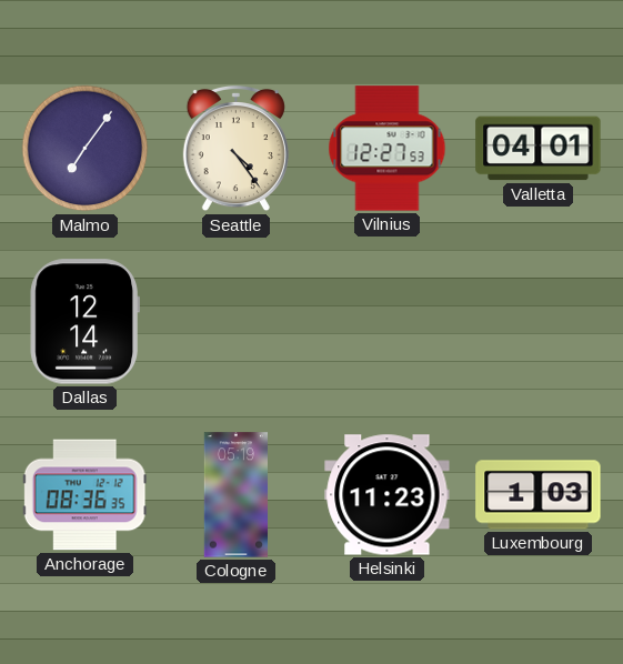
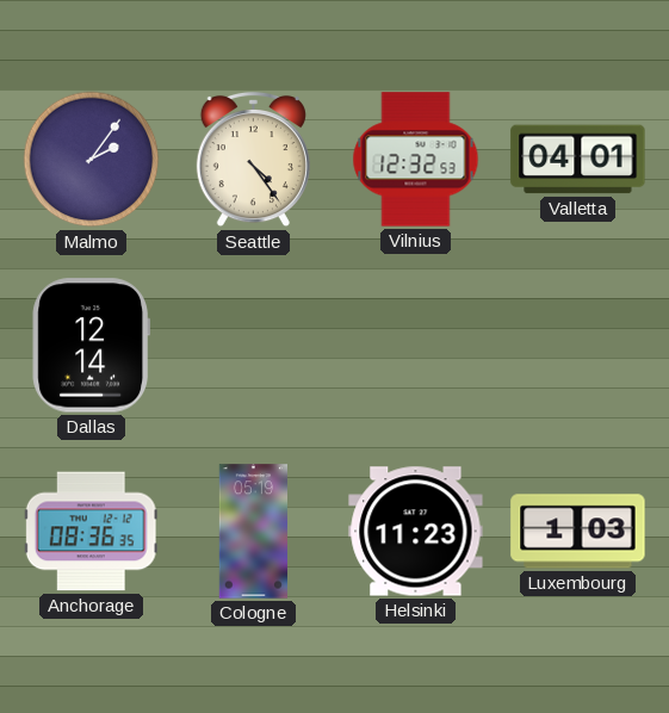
Malmo: 7:06 -> 2:06 (92, 160)
Vilnius: 12:27 -> 12:32 (416, 160)
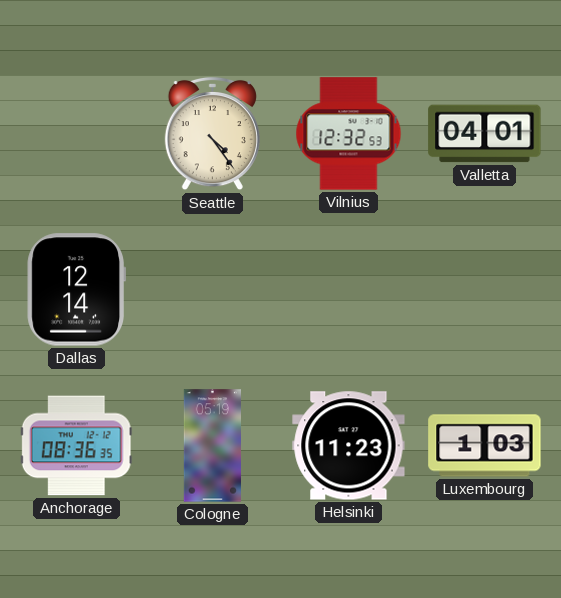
Malmo: 2:06 -> none (92, 160)
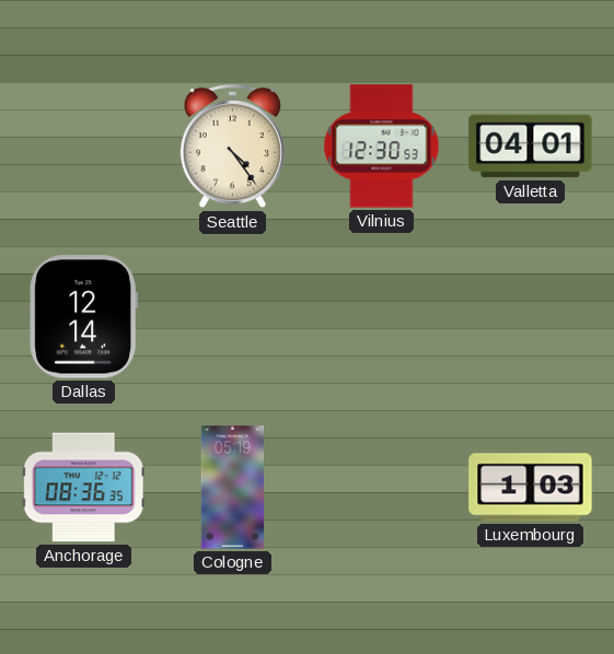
Vilnius: 12:32 -> 12:30 (382, 147)
Helsinki: 11:23 -> none (349, 446)
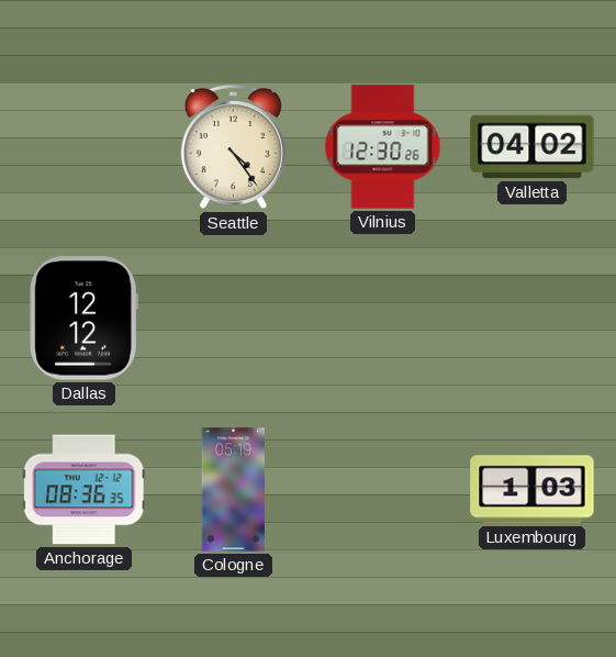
Vilnius: 12:30:53 -> 12:30:26 (383, 147)
Valletta: 04:01 -> 04:02 (533, 147)
Dallas: 12:14 -> 12:12 (83, 319)
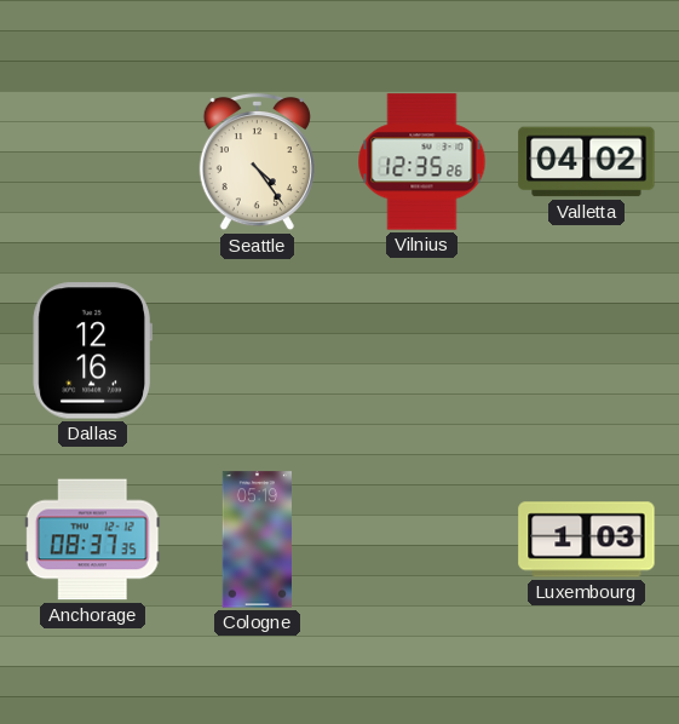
Vilnius: 12:30 -> 12:35 (422, 162)
Dallas: 12:12 -> 12:16 (92, 351)
Anchorage: 08:36 -> 08:37 (92, 540)
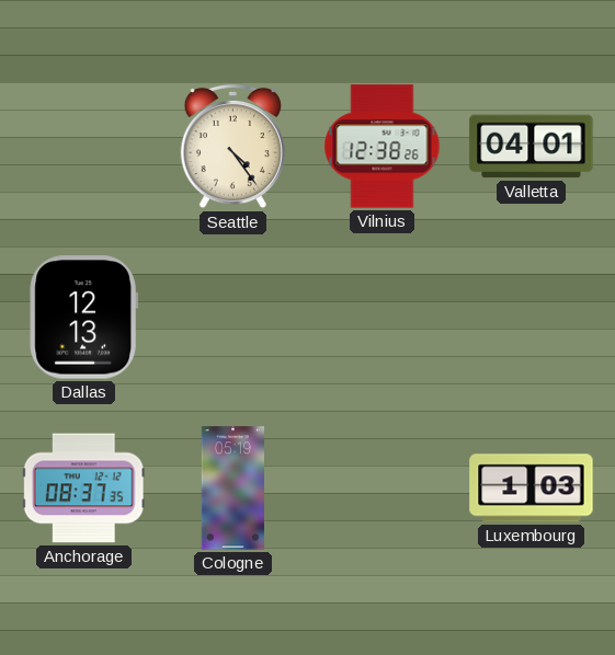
Vilnius: 12:35 -> 12:38 (383, 147)
Valletta: 04:02 -> 04:01 (532, 147)
Dallas: 12:16 -> 12:13 (83, 318)
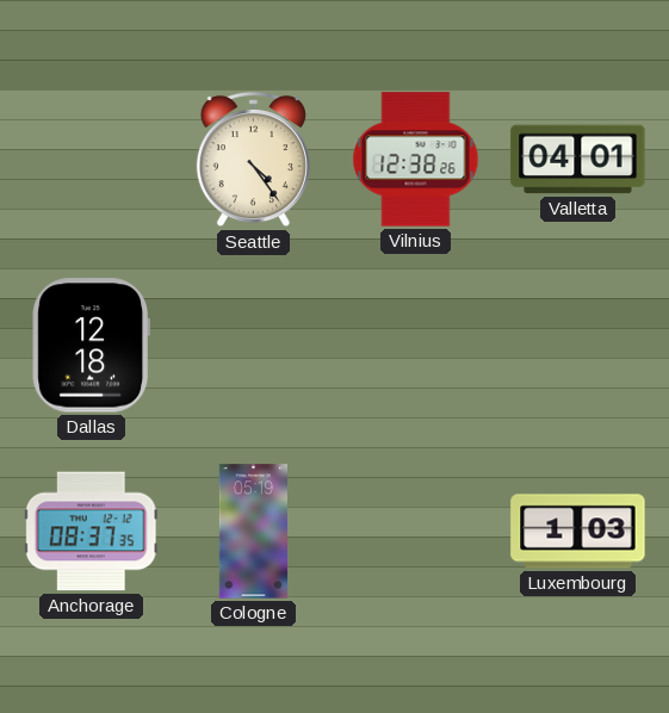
Dallas: 12:13 -> 12:18 (91, 346)
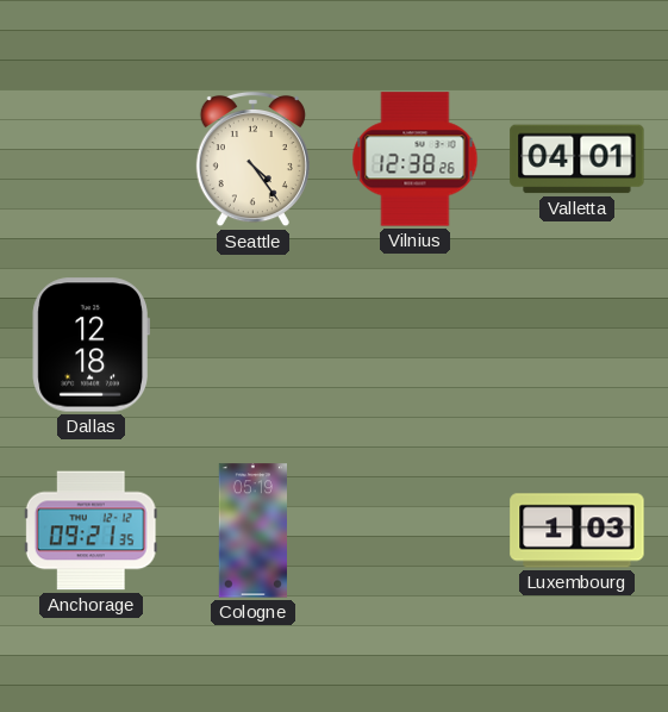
Anchorage: 08:37 -> 09:21 (90, 531)
